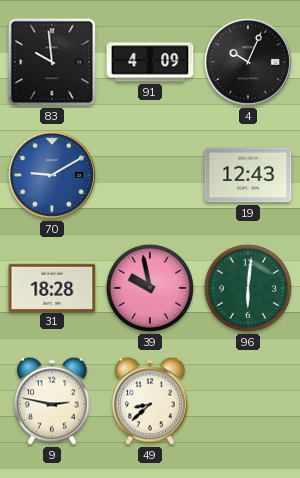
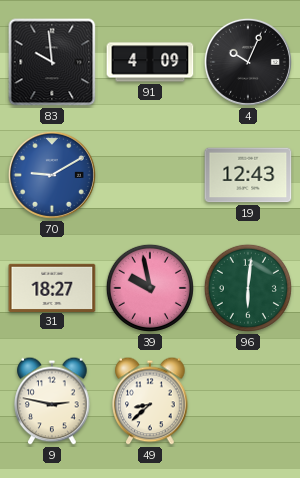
31: 18:28 -> 18:27 (52, 287)
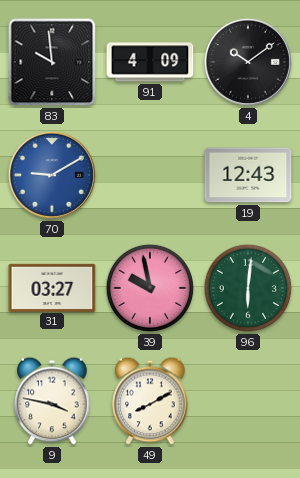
4: 10:04 -> 10:09 (248, 62)
31: 18:27 -> 03:27 (52, 287)
9: 2:47 -> 3:47 (52, 401)
49: 8:38 -> 8:10 (150, 401)
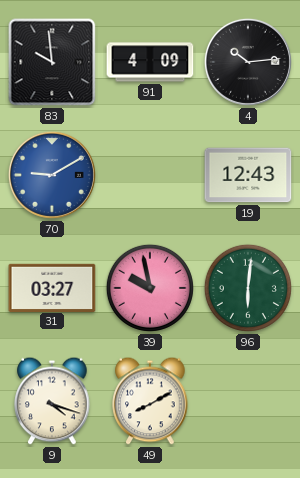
4: 10:09 -> 10:14 (248, 62)
9: 3:47 -> 4:18 (52, 401)
